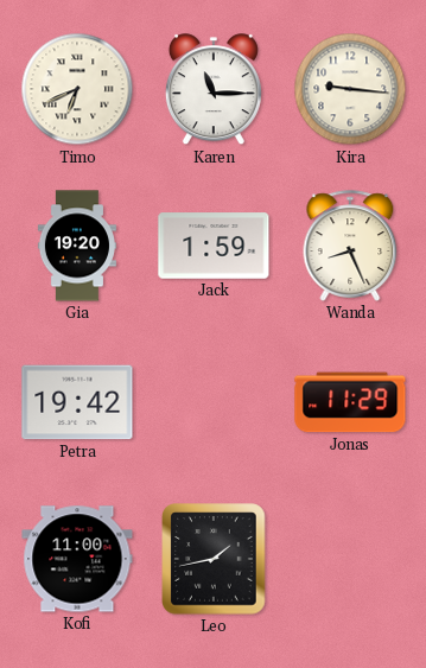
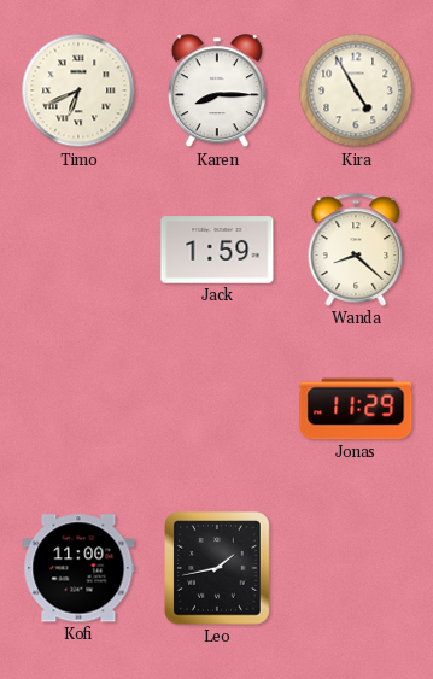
Karen: 11:15 -> 8:15 (217, 92)
Kira: 9:16 -> 4:55 (356, 90)
Gia: 19:20 -> none (77, 246)
Wanda: 8:26 -> 8:22 (356, 250)
Petra: 19:42 -> none (77, 402)
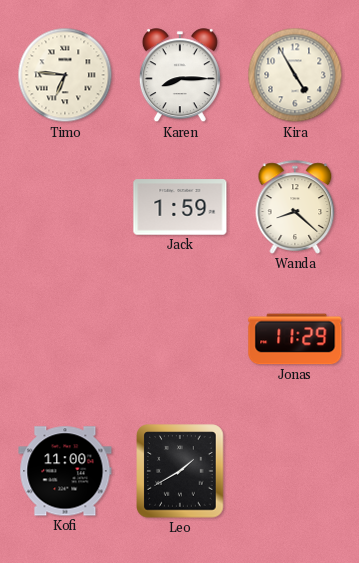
Timo: 6:41 -> 6:46 (65, 75)
Leo: 1:43 -> 1:40 (180, 471)
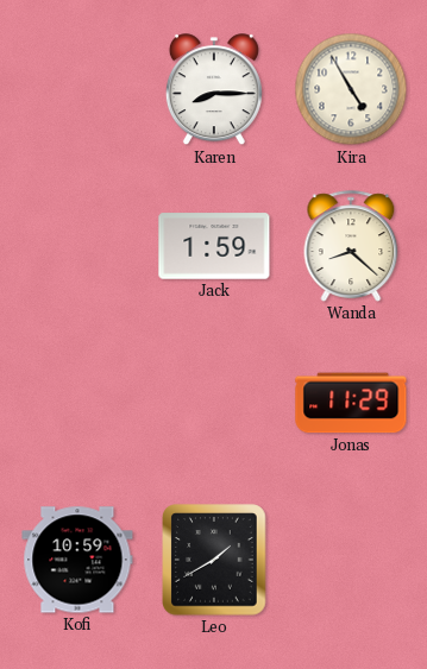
Timo: 6:46 -> none (65, 75)
Kofi: 11:00 -> 10:59 (77, 560)
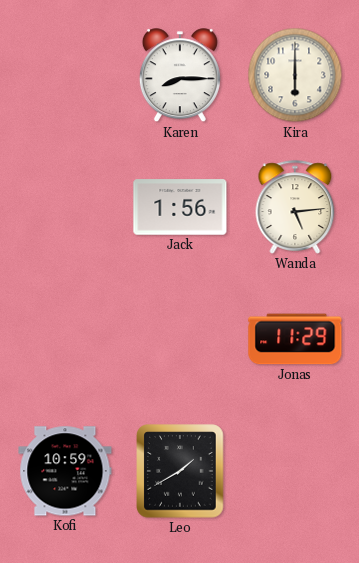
Kira: 4:55 -> 6:00 (295, 75)
Jack: 1:59 -> 1:56 (180, 207)
Wanda: 8:22 -> 5:14 (295, 207)
